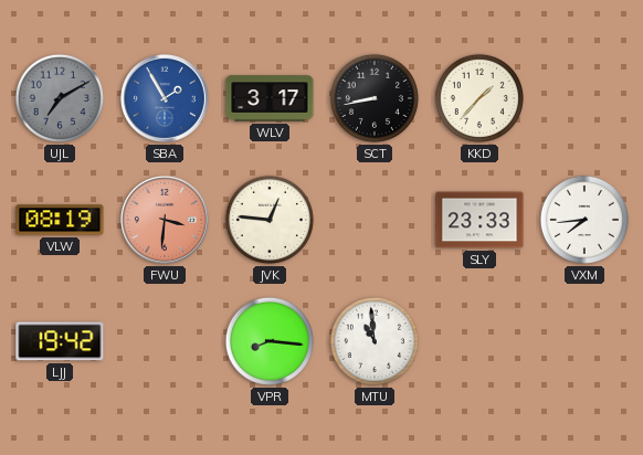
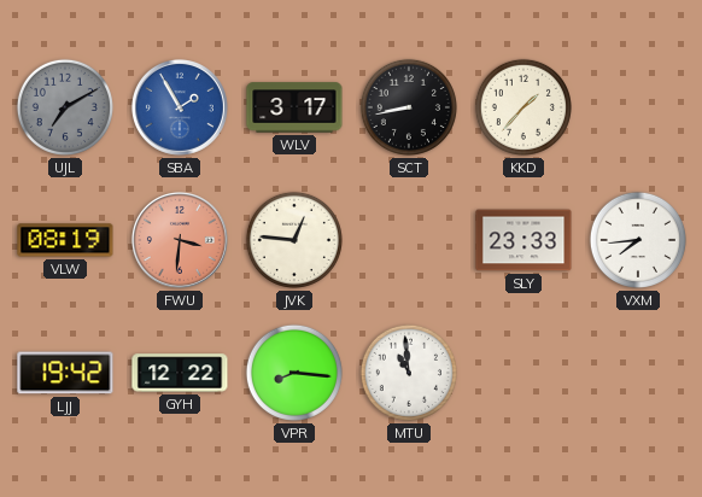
GYH: none -> 12:22 (180, 373)
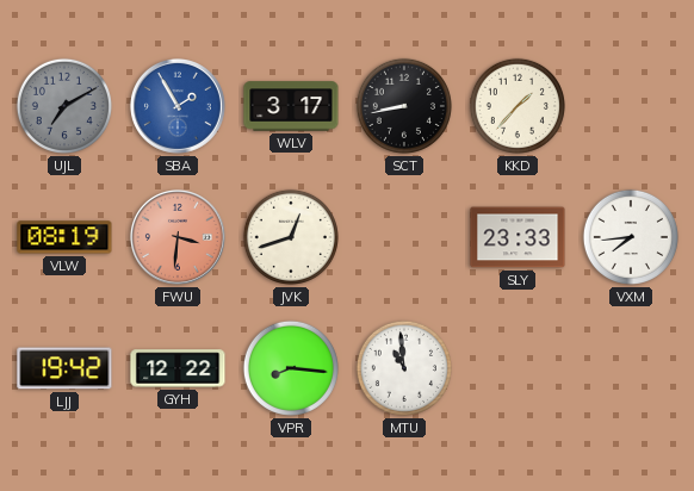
JVK: 12:46 -> 12:42 (291, 237)
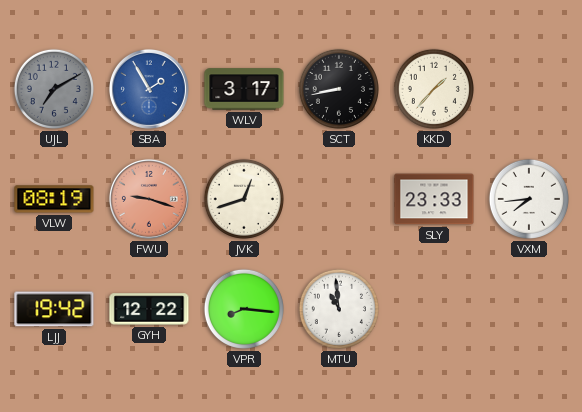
FWU: 3:31 -> 9:18 (149, 199)
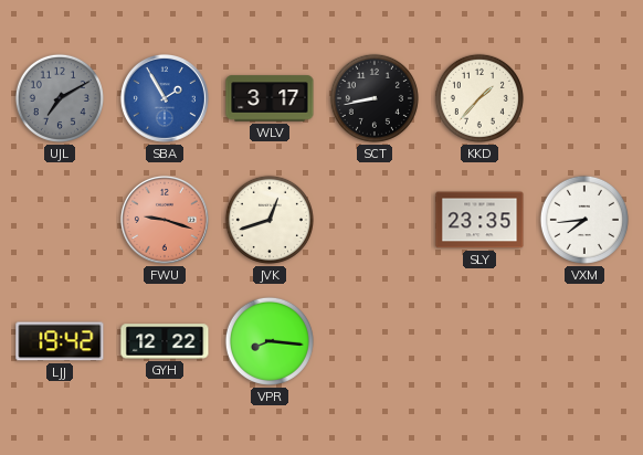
VLW: 08:19 -> none (54, 199)
SLY: 23:33 -> 23:35 (479, 220)
MTU: 10:59 -> none (339, 309)
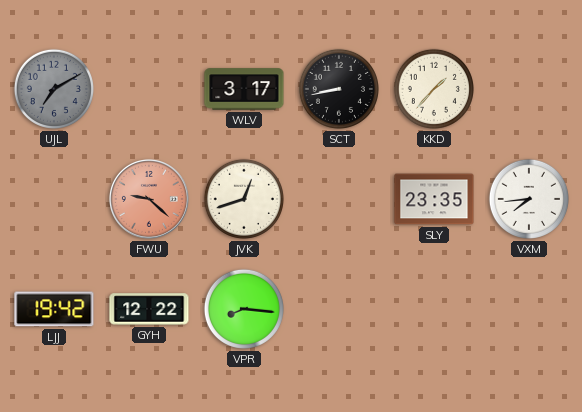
SBA: 1:55 -> none (165, 98)
FWU: 9:18 -> 9:22 (149, 199)
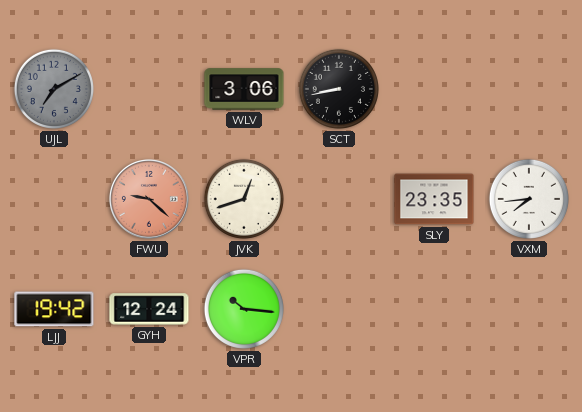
WLV: 3:17 -> 3:06 (244, 89)
KKD: 1:37 -> none (434, 89)
GYH: 12:22 -> 12:24 (149, 309)
VPR: 8:16 -> 10:16 (244, 309)
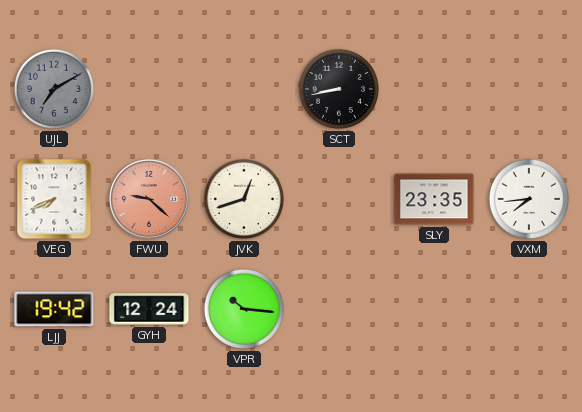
WLV: 3:06 -> none (244, 89)
VEG: none -> 7:41 (54, 199)
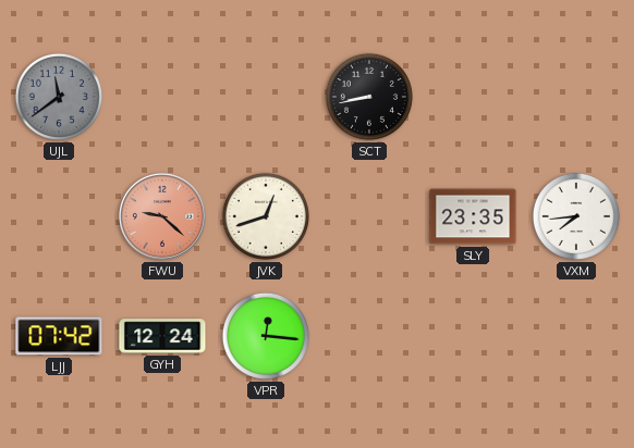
UJL: 7:10 -> 11:39 (59, 97)
VEG: 7:41 -> none (54, 199)
LJJ: 19:42 -> 07:42 (59, 336)
VPR: 10:16 -> 12:16 (266, 336)
